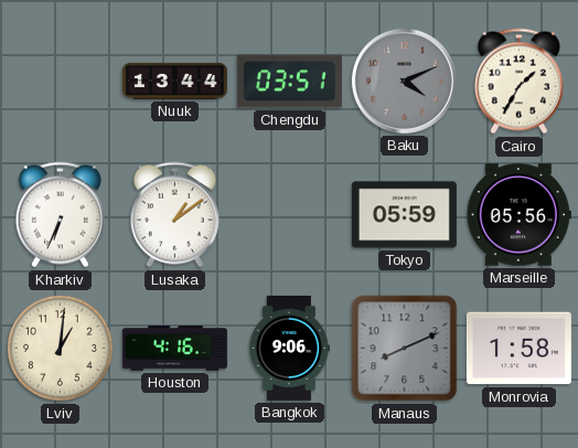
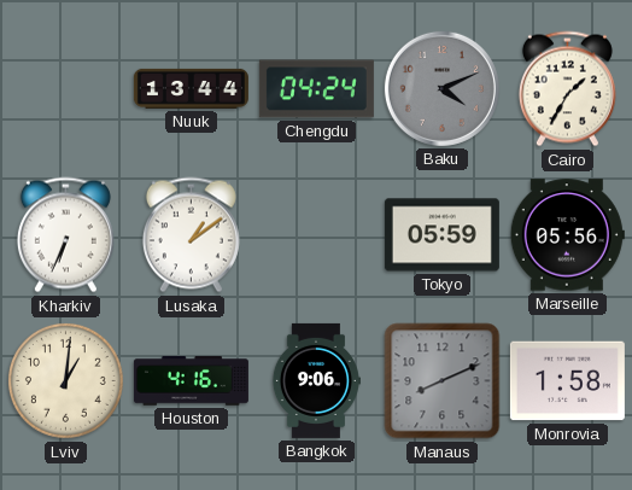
Chengdu: 03:51 -> 04:24 (316, 89)
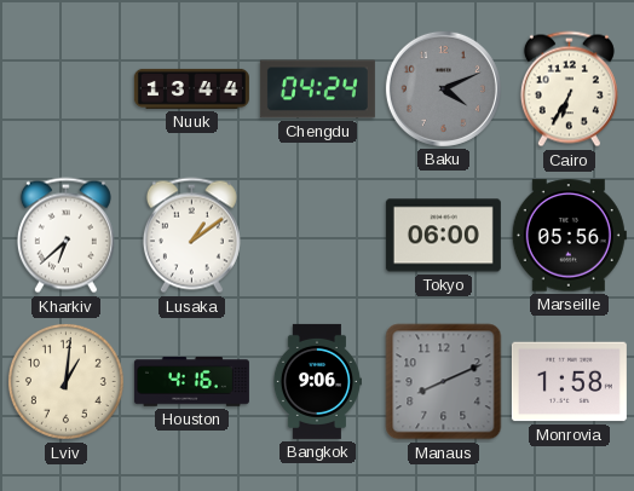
Cairo: 1:35 -> 6:35 (569, 89)
Kharkiv: 6:34 -> 6:38 (65, 236)
Tokyo: 05:59 -> 06:00 (443, 236)
